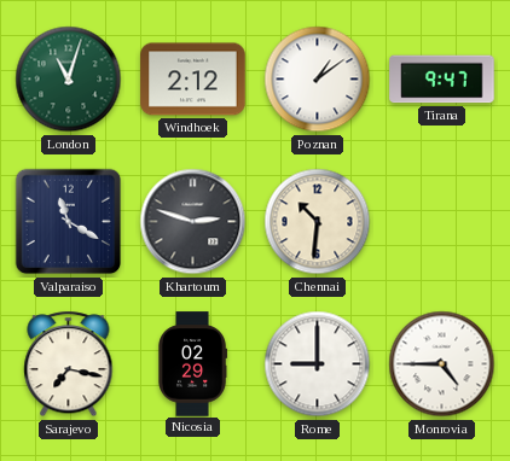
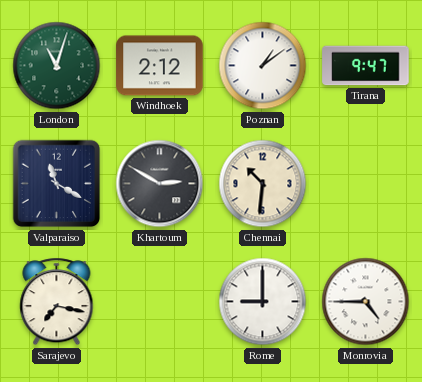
Khartoum: 2:48 -> 2:50 (160, 184)
Nicosia: 02:29 -> none (192, 364)
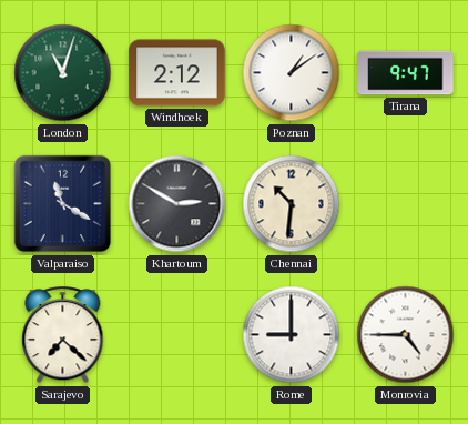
Sarajevo: 7:17 -> 7:22 (63, 335)
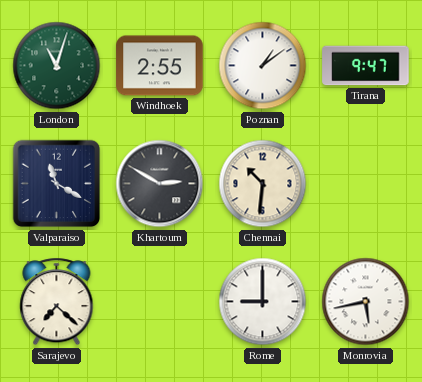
Windhoek: 2:12 -> 2:55 (160, 66)
Monrovia: 4:45 -> 5:43 (366, 302)
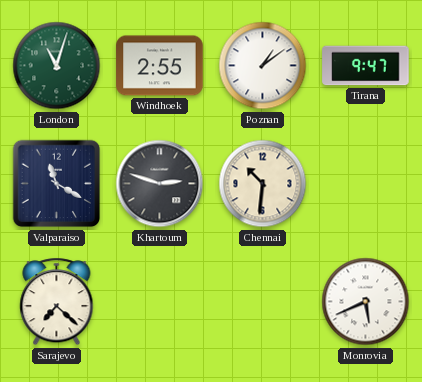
Khartoum: 2:50 -> 2:48 (160, 184)
Rome: 9:00 -> none (263, 302)
Monrovia: 5:43 -> 5:41 (366, 302)
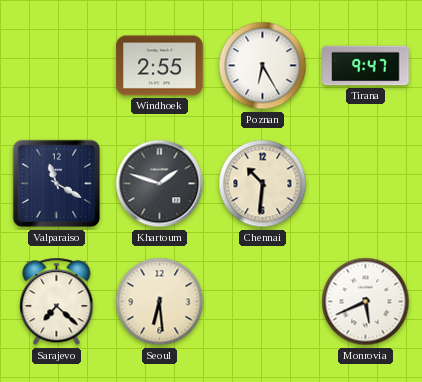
London: 11:03 -> none (57, 66)
Poznan: 1:09 -> 6:25 (263, 66)
Khartoum: 2:48 -> 1:48 (160, 184)
Seoul: none -> 6:29 (160, 302)
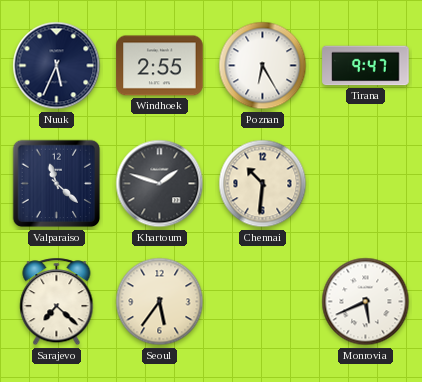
Nuuk: none -> 5:34 (57, 66)
Valparaiso: 11:20 -> 11:22 (57, 184)
Seoul: 6:29 -> 5:36 (160, 302)
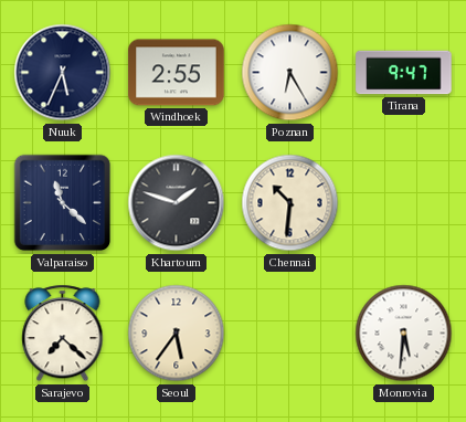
Monrovia: 5:41 -> 5:31 (404, 334)
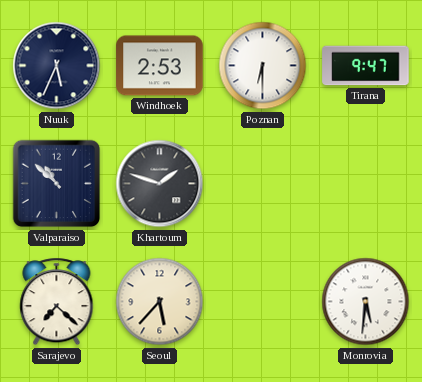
Windhoek: 2:55 -> 2:53 (160, 66)
Poznan: 6:25 -> 6:30 (263, 66)
Valparaiso: 11:22 -> 10:52 (57, 184)
Chennai: 10:31 -> none (290, 203)
Seoul: 5:36 -> 5:37 (160, 302)
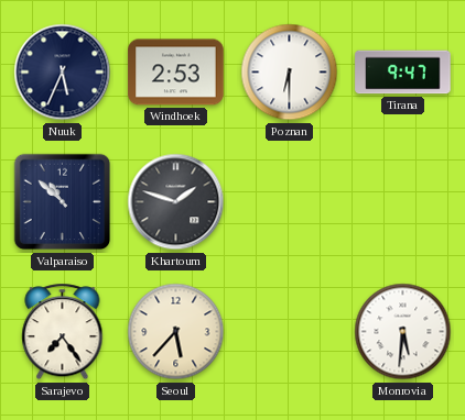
Sarajevo: 7:22 -> 7:24 (63, 332)
